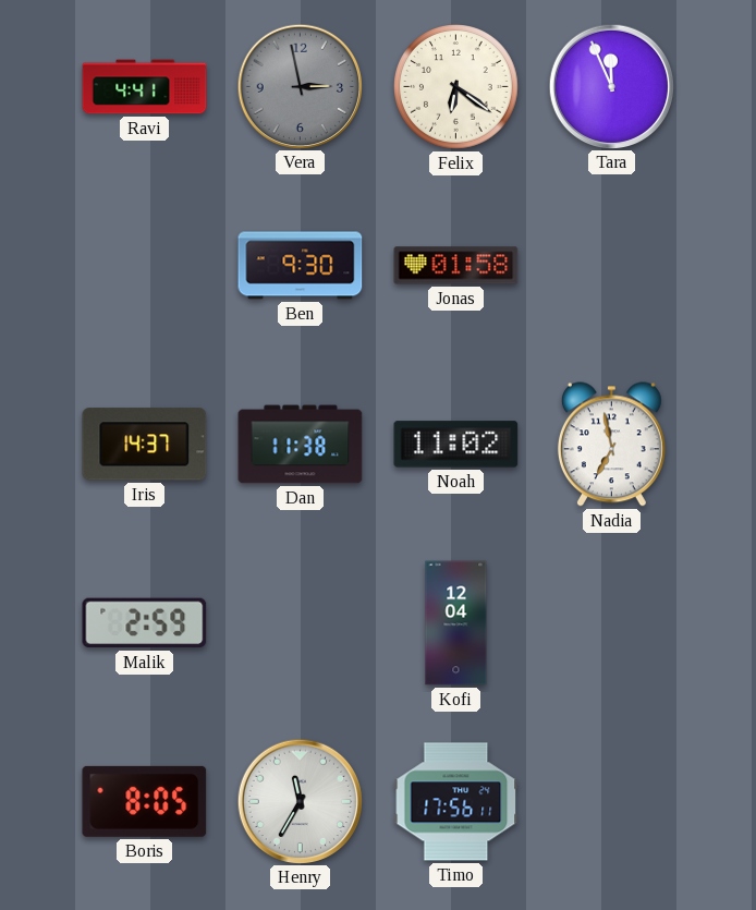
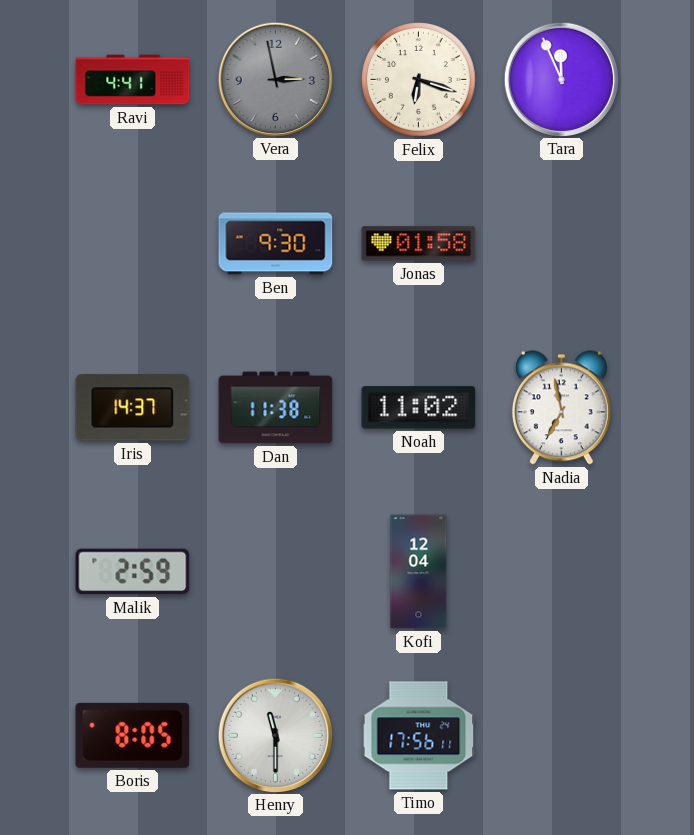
Felix: 6:21 -> 6:18 (419, 80)
Henry: 11:35 -> 11:30 (275, 735)
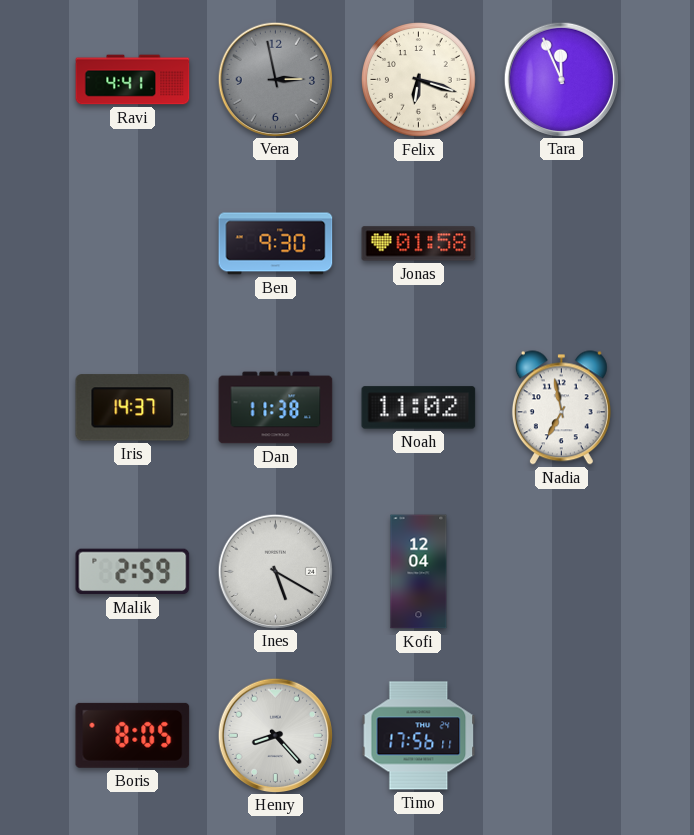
Ines: none -> 5:20 (275, 571)
Henry: 11:30 -> 8:23 (275, 735)
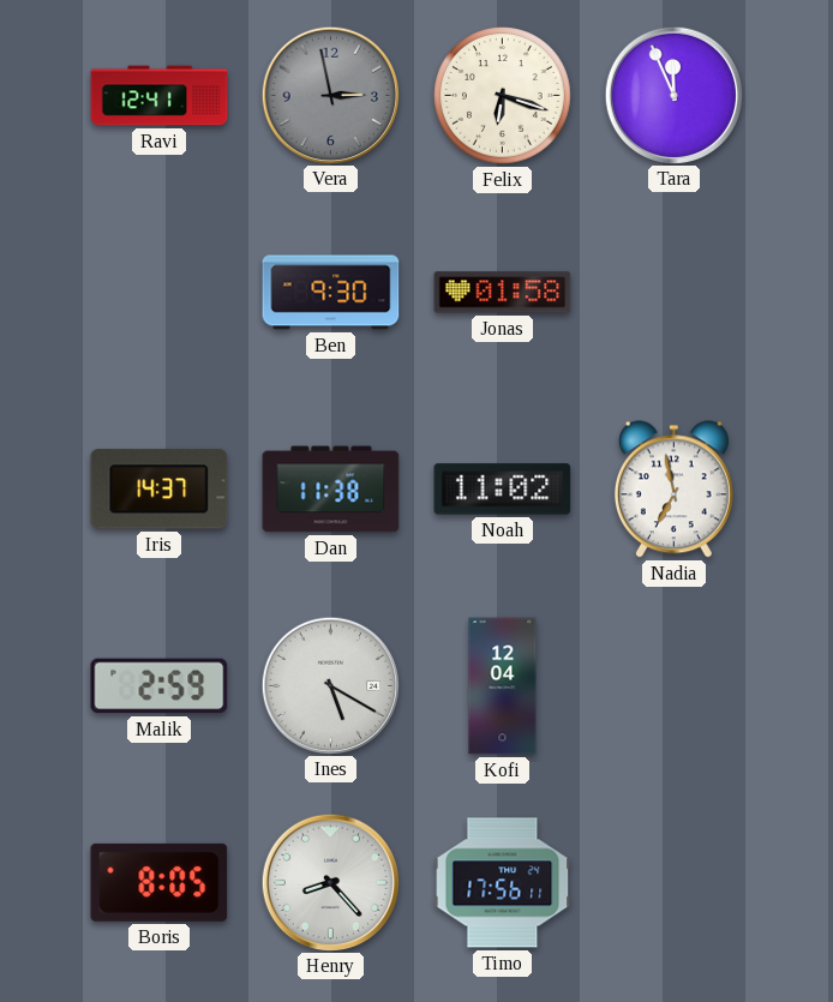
Ravi: 4:41 -> 12:41 (160, 96)
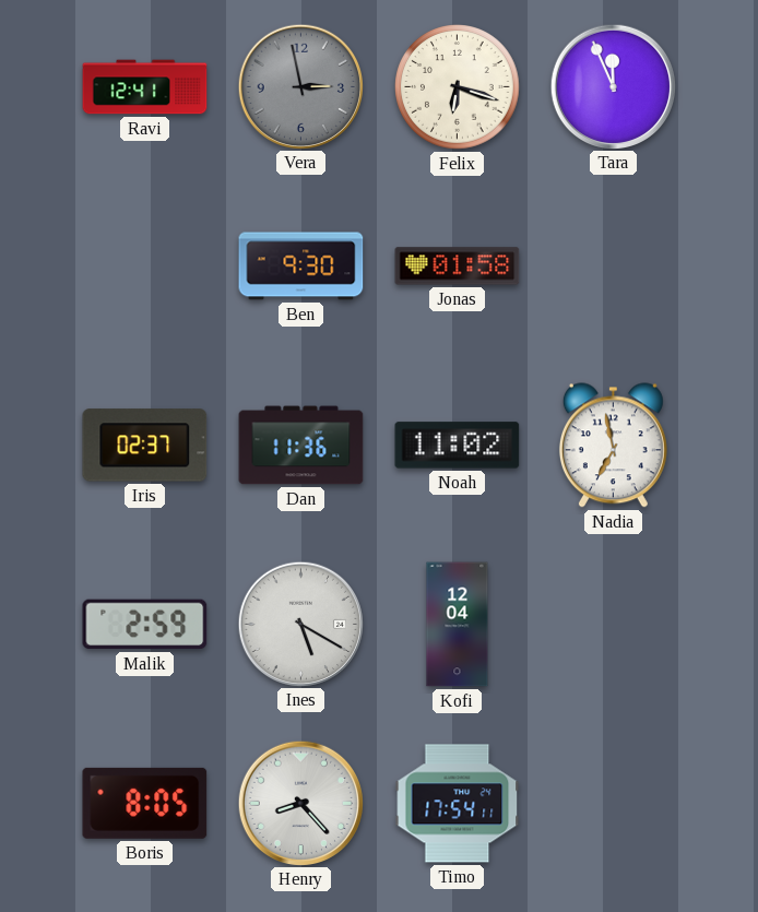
Iris: 14:37 -> 02:37 (145, 446)
Dan: 11:38 -> 11:36 (301, 446)
Timo: 17:56 -> 17:54 (458, 804)
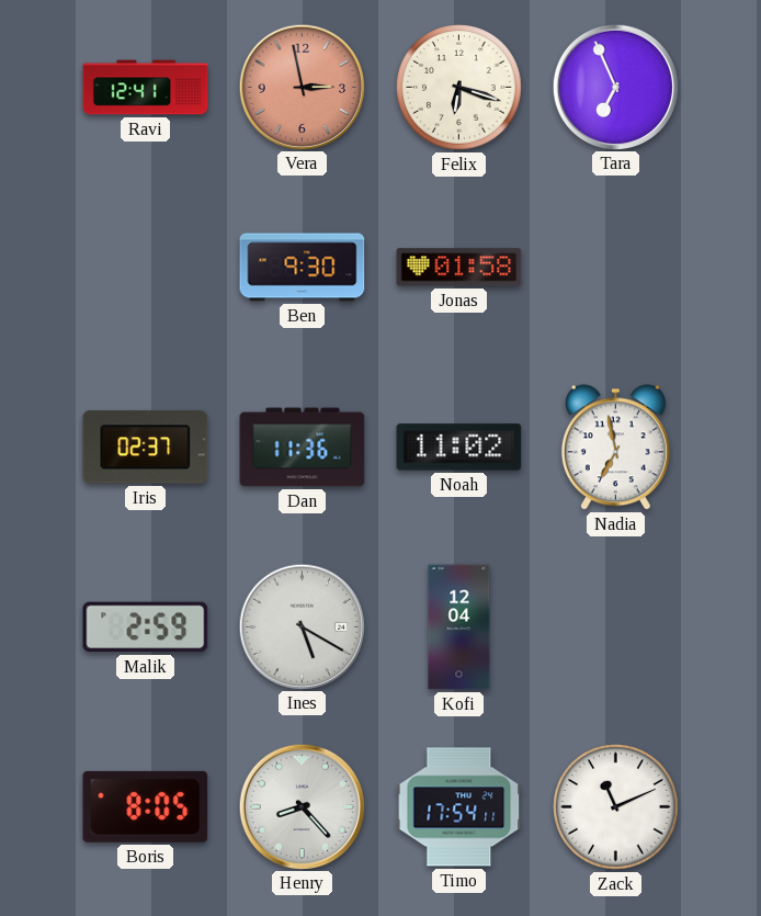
Vera dial: grey -> salmon (302, 87)
Tara: 11:56 -> 6:56 (615, 87)
Zack: none -> 11:11 (616, 807)
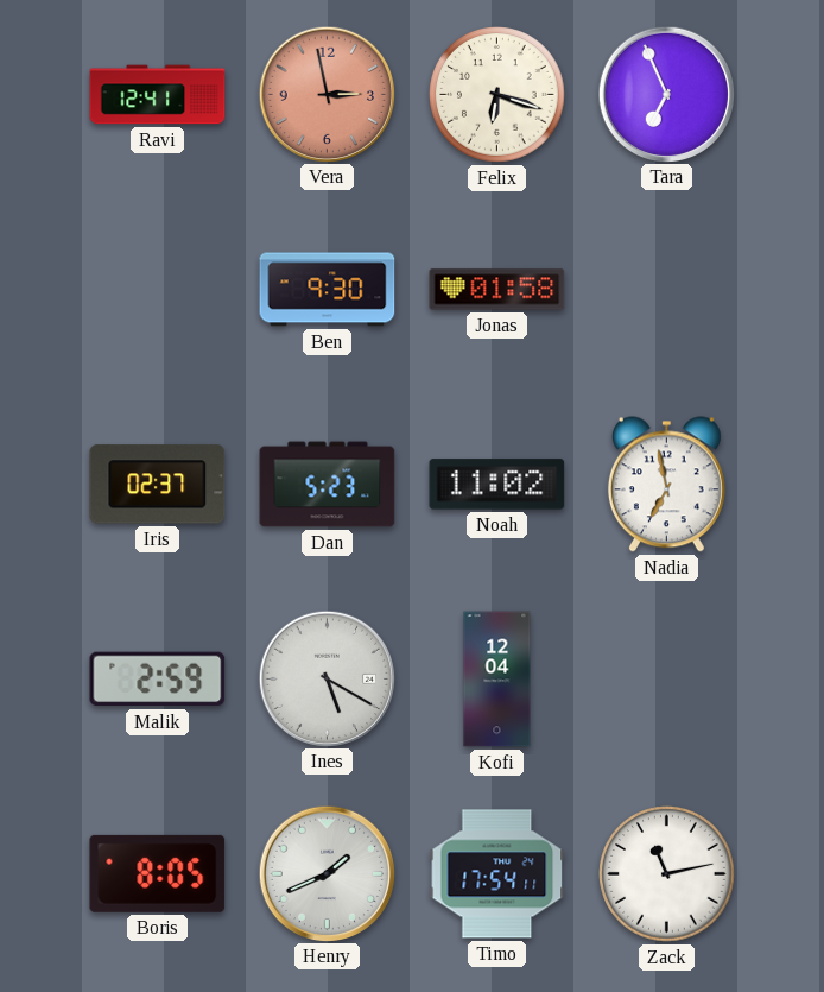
Dan: 11:36 -> 5:23 (328, 485)
Henry: 8:23 -> 1:41 (327, 873)
Zack: 11:11 -> 11:13 (667, 874)
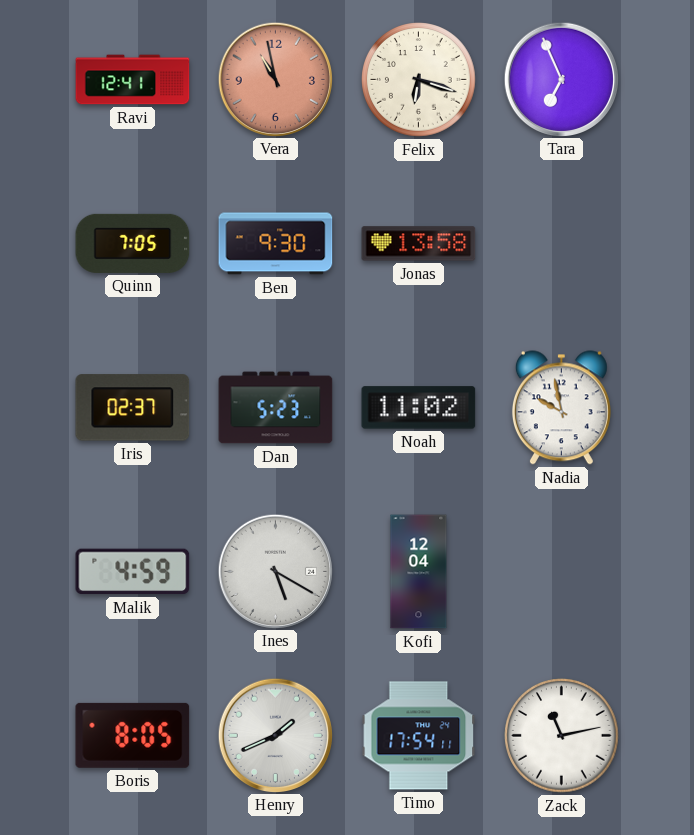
Vera: 2:58 -> 10:58 (275, 79)
Quinn: none -> 7:05 (133, 243)
Jonas: 01:58 -> 13:58 (419, 244)
Nadia: 6:58 -> 9:58 (561, 408)
Malik: 2:59 -> 4:59 (133, 572)
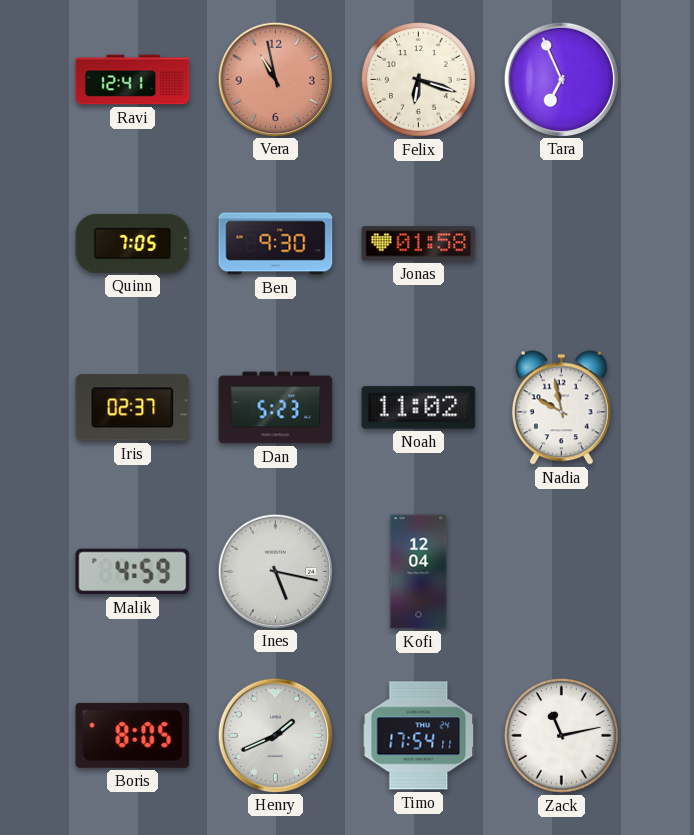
Jonas: 13:58 -> 01:58 (419, 244)
Ines: 5:20 -> 5:17 (275, 571)
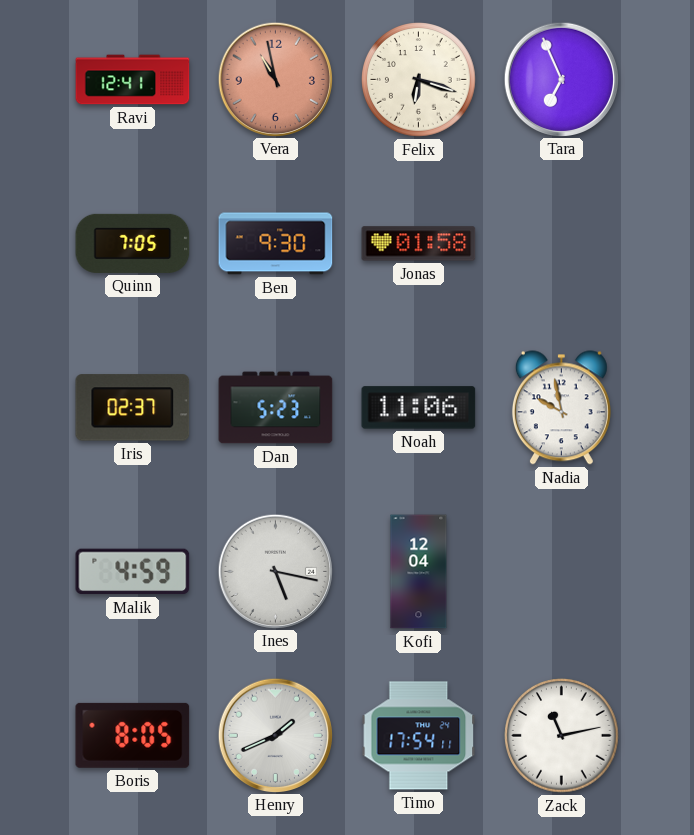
Noah: 11:02 -> 11:06 (419, 408)
